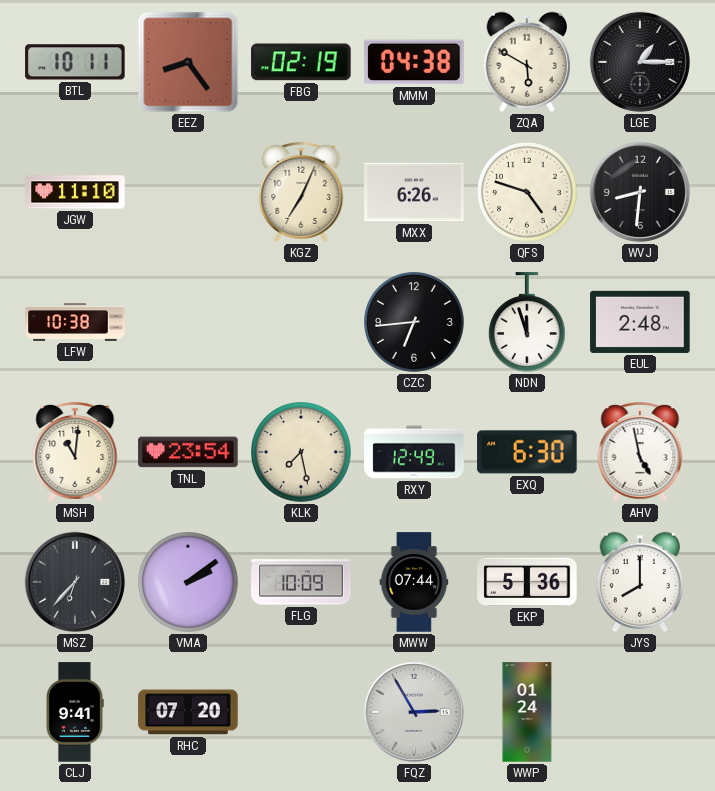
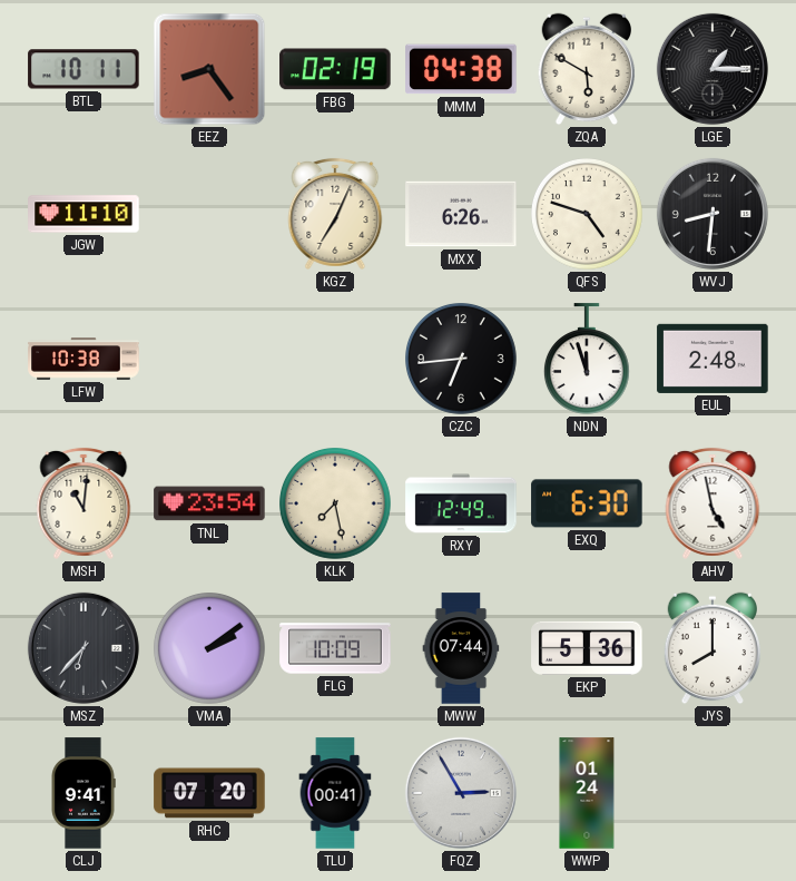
TLU: none -> 00:41 (335, 793)
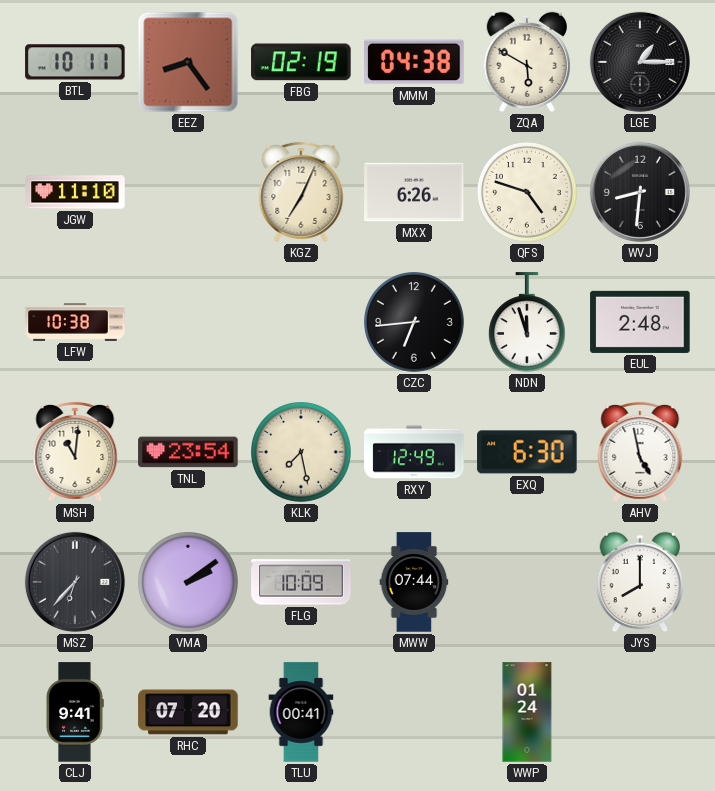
EKP: 5:36 -> none (587, 648)
FQZ: 2:55 -> none (461, 793)
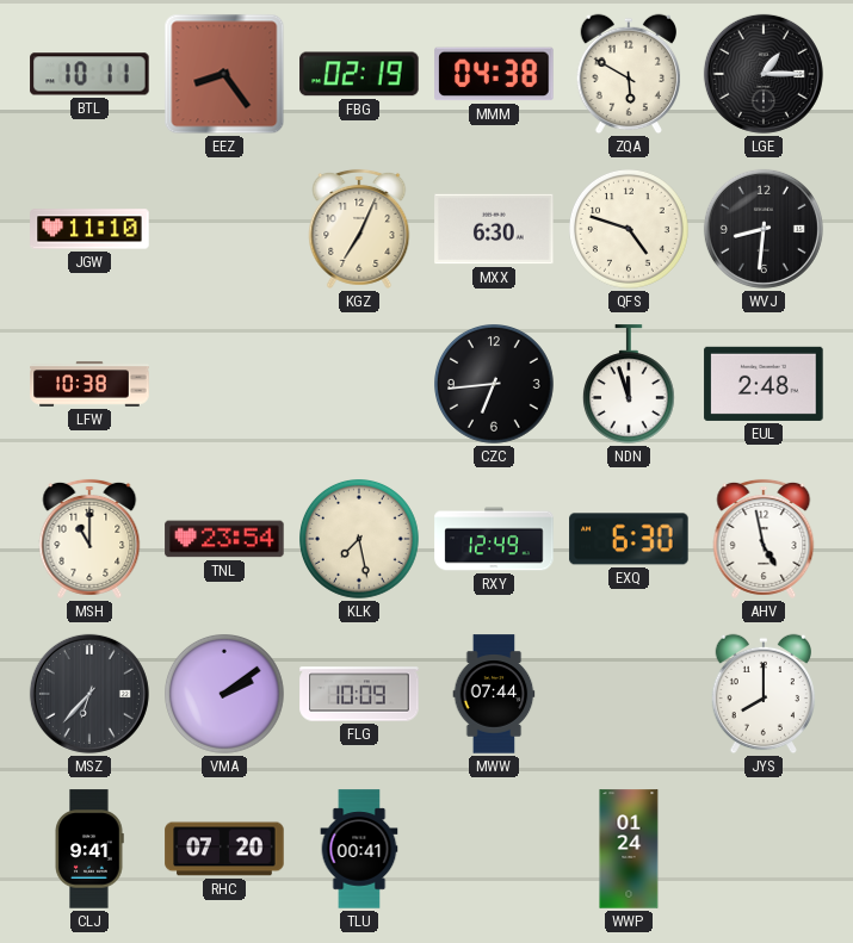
MXX: 6:26 -> 6:30 (494, 229)
MSH: 11:01 -> 11:00 (89, 539)
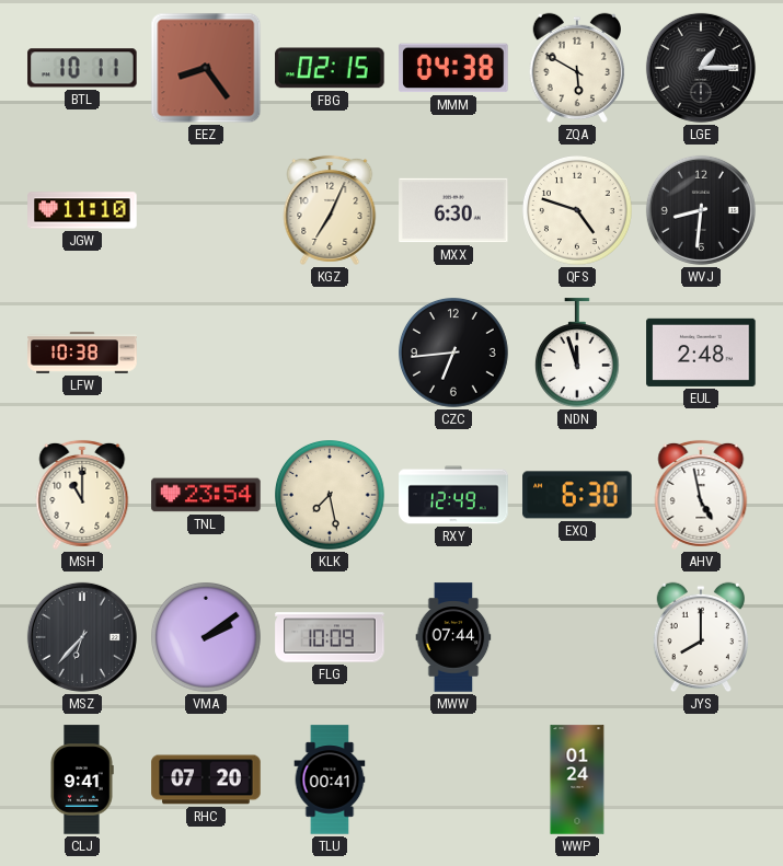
FBG: 02:19 -> 02:15 (330, 68)
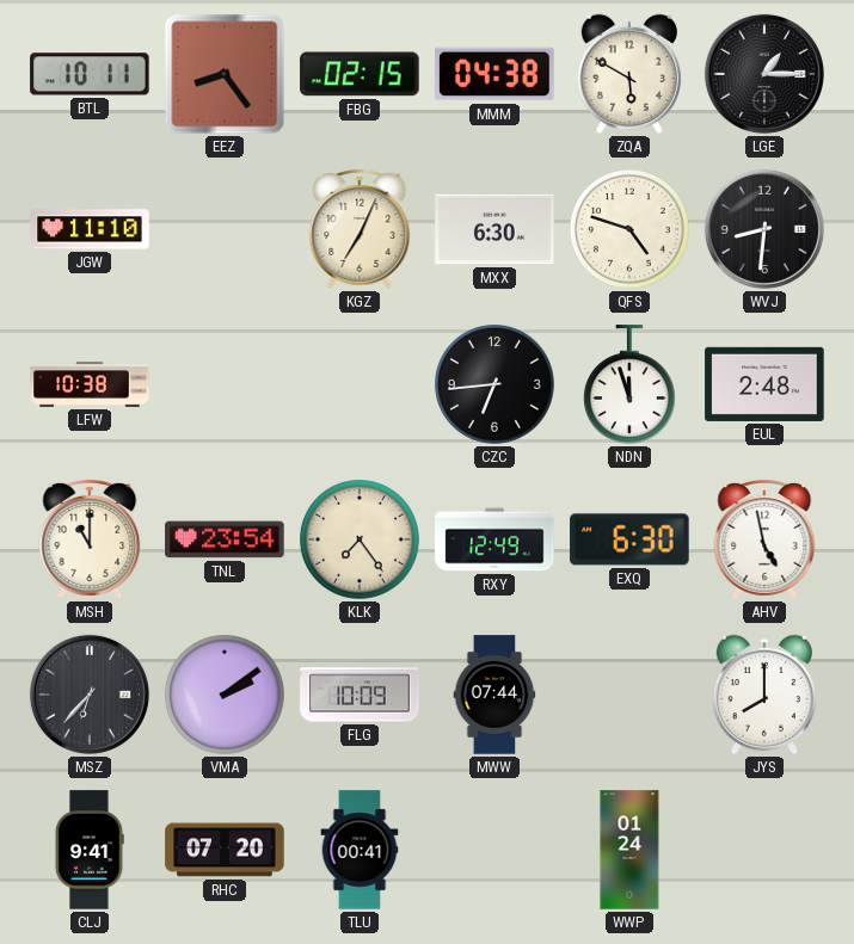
KLK: 7:28 -> 7:24 (361, 541)
